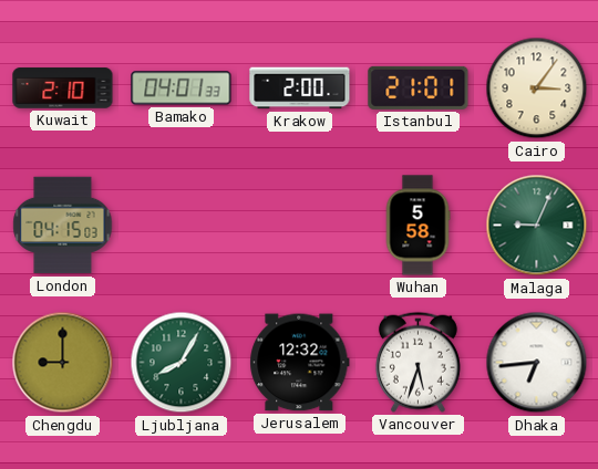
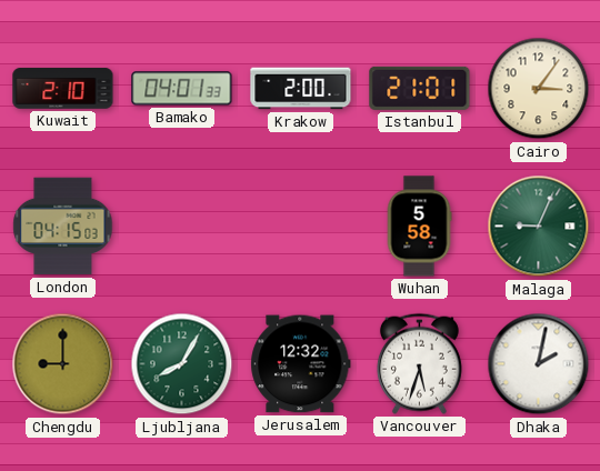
Dhaka: 6:44 -> 2:02 (539, 364)
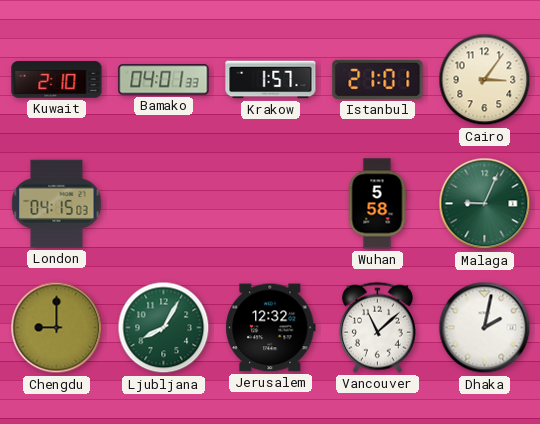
Krakow: 2:00 -> 1:57 (271, 80)
Vancouver: 5:33 -> 11:08 (377, 327)
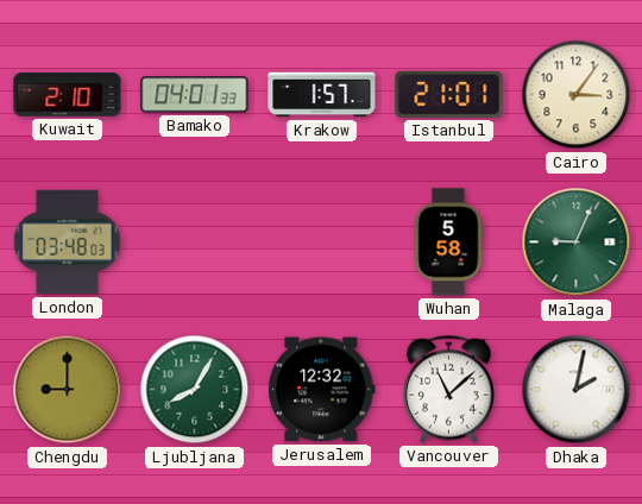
London: 04:15 -> 03:48 (68, 242)
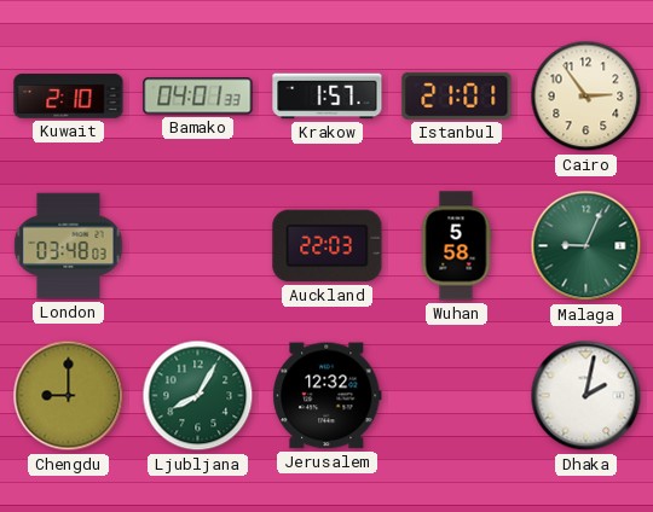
Cairo: 3:06 -> 2:54 (586, 97)
Auckland: none -> 22:03 (328, 246)
Vancouver: 11:08 -> none (448, 389)
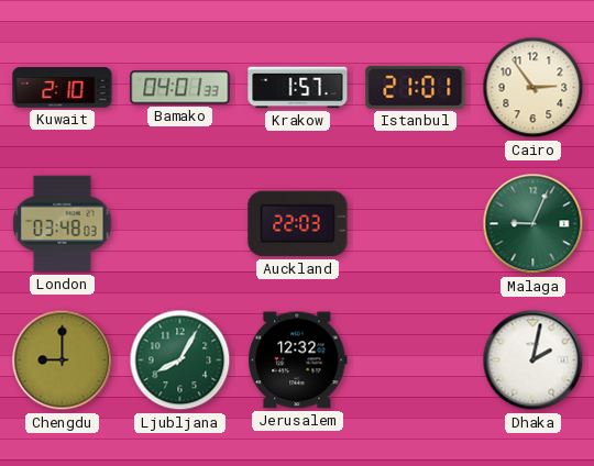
Wuhan: 5:58 -> none (456, 246)
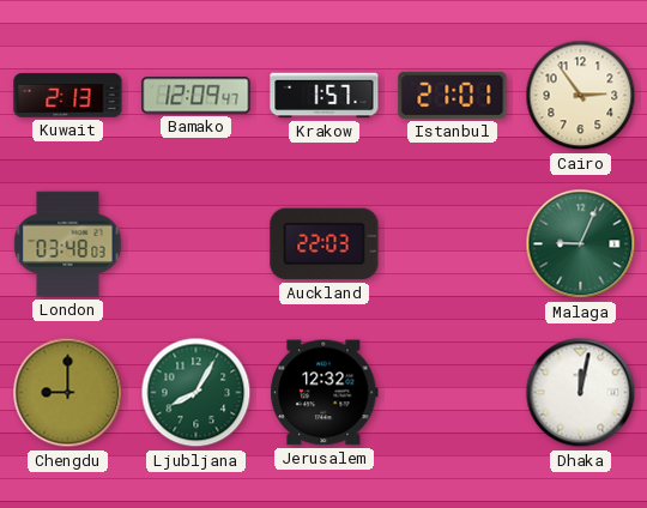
Kuwait: 2:10 -> 2:13 (68, 96)
Bamako: 04:01 -> 12:09 (196, 96)
Dhaka: 2:02 -> 12:02 (581, 393)
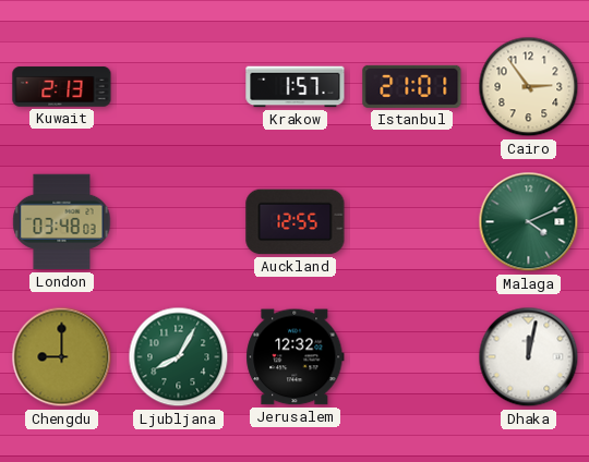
Bamako: 12:09 -> none (196, 96)
Auckland: 22:03 -> 12:55 (296, 222)
Malaga: 9:04 -> 4:11 (529, 222)
